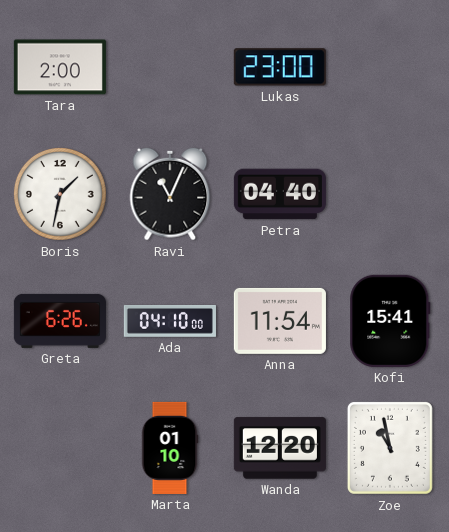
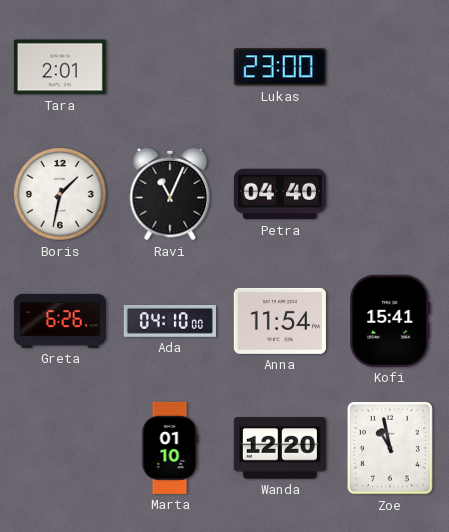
Tara: 2:00 -> 2:01 (60, 67)
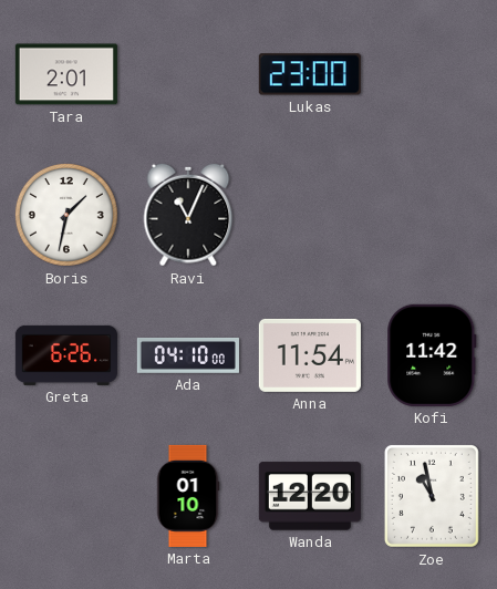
Petra: 04:40 -> none (280, 194)
Kofi: 15:41 -> 11:42 (432, 355)
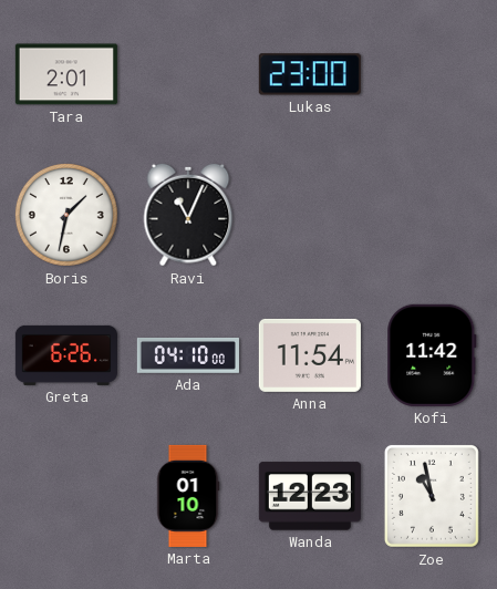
Wanda: 12:20 -> 12:23 (310, 496)
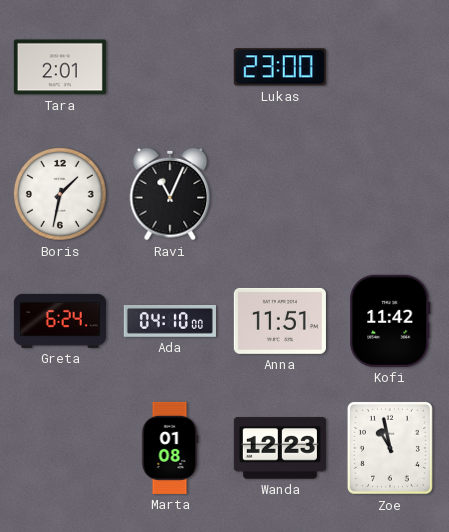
Greta: 6:26 -> 6:24 (60, 321)
Anna: 11:54 -> 11:51 (280, 321)
Marta: 01:10 -> 01:08 (170, 448)
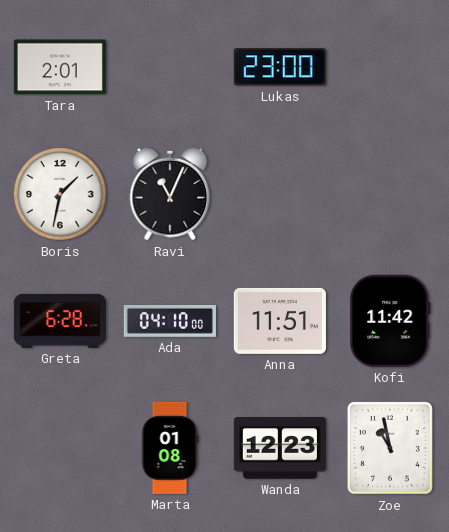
Greta: 6:24 -> 6:28 (60, 321)
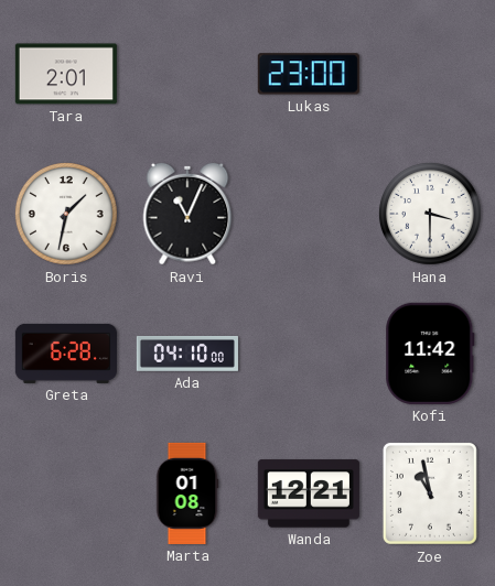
Hana: none -> 3:30 (431, 215)
Anna: 11:51 -> none (280, 321)
Wanda: 12:23 -> 12:21 (309, 493)
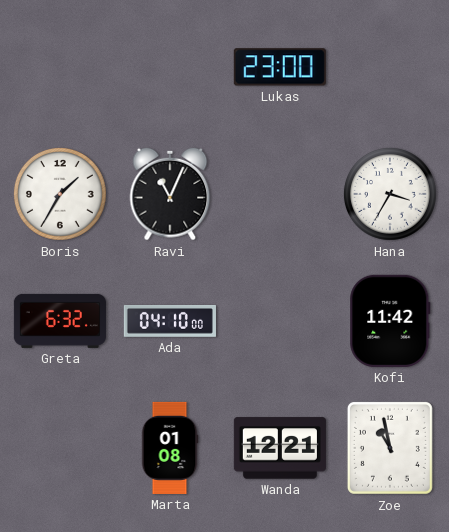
Tara: 2:01 -> none (66, 74)
Boris: 1:32 -> 1:35 (61, 195)
Hana: 3:30 -> 3:35 (391, 195)
Greta: 6:28 -> 6:32 (60, 321)
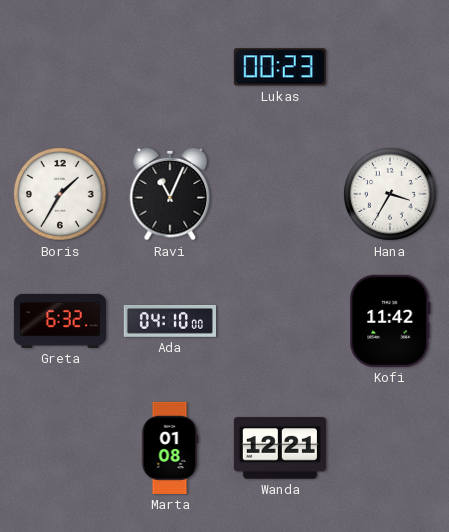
Lukas: 23:00 -> 00:23 (280, 67)
Zoe: 10:58 -> none (390, 448)
